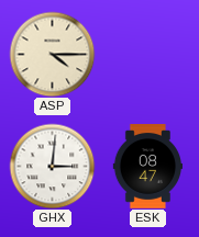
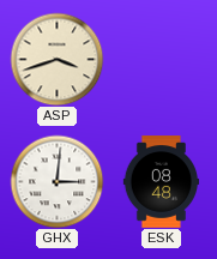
ASP: 4:15 -> 3:42 (56, 59)
ESK: 08:47 -> 08:48 (161, 182)
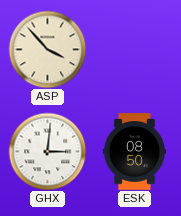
ASP: 3:42 -> 3:53 (47, 49)
ESK: 08:48 -> 08:50 (134, 152)
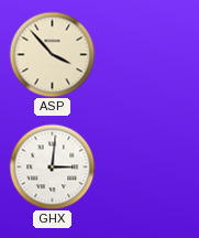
ESK: 08:50 -> none (134, 152)
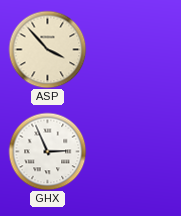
GHX: 3:01 -> 2:56 (47, 151)
